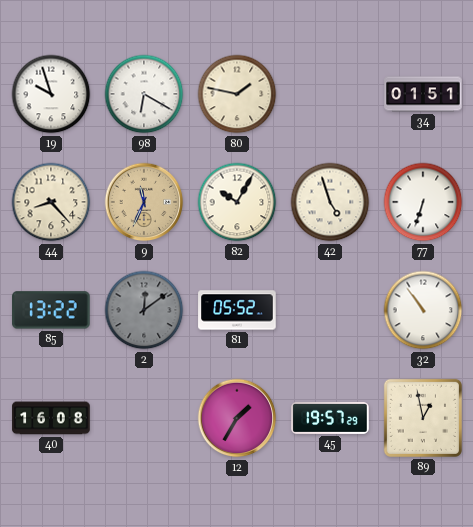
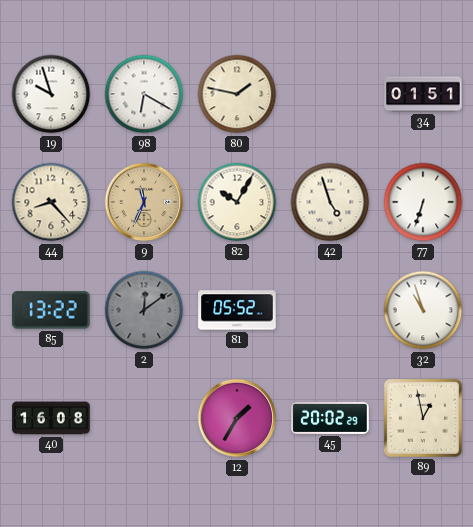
32: 10:54 -> 10:57 (423, 310)
45: 19:57 -> 20:02 (330, 419)
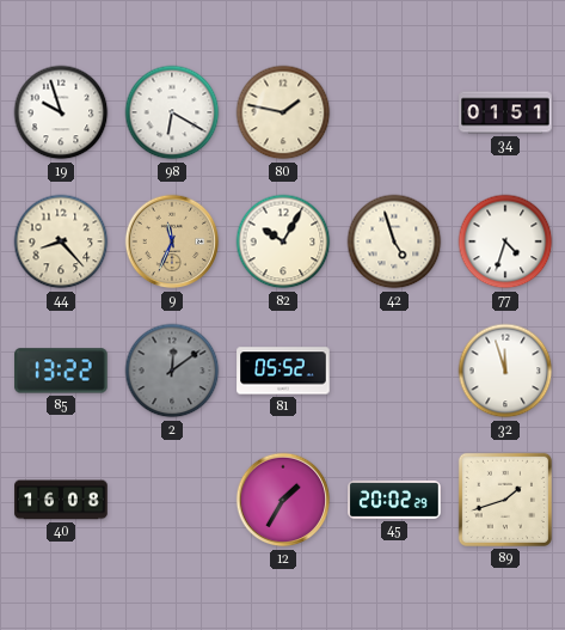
77: 6:33 -> 4:33 (505, 241)
32: 10:57 -> 11:57 (505, 371)
89: 12:58 -> 1:42 (505, 500)
